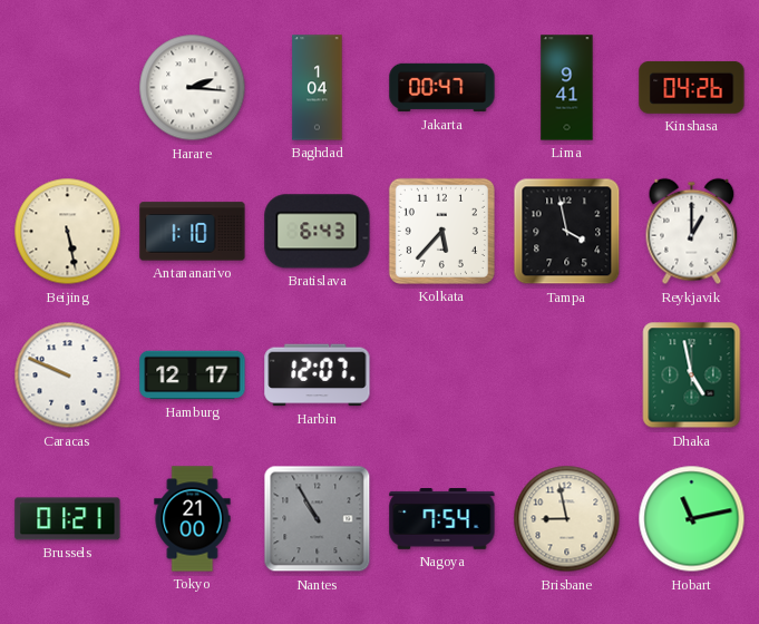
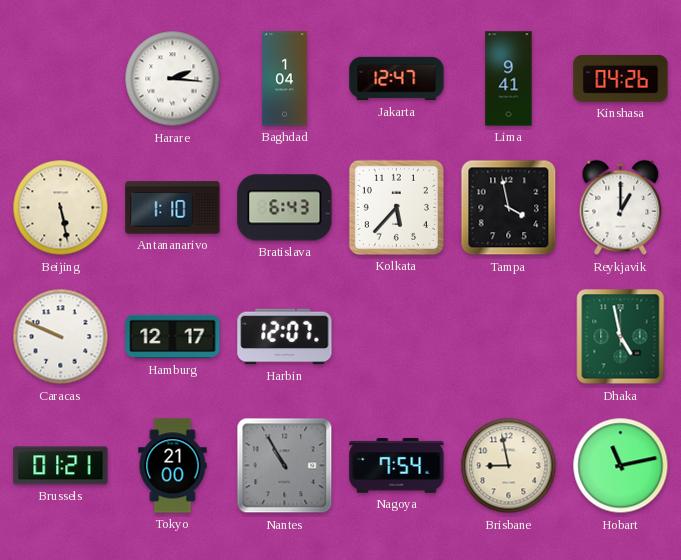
Jakarta: 00:47 -> 12:47 (397, 79)
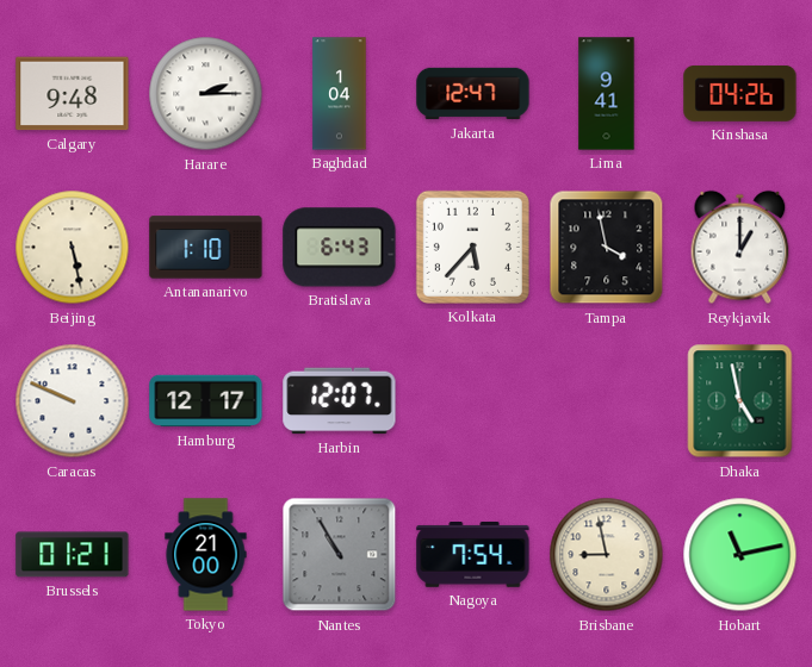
Calgary: none -> 9:48 (73, 94)
Harare: 2:16 -> 2:15 (206, 94)
